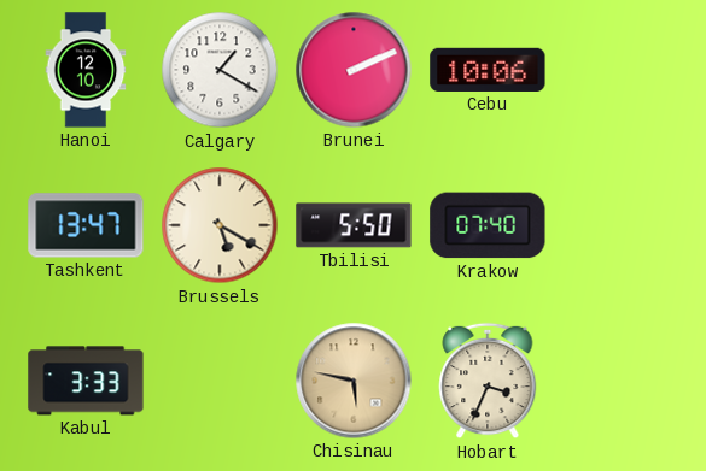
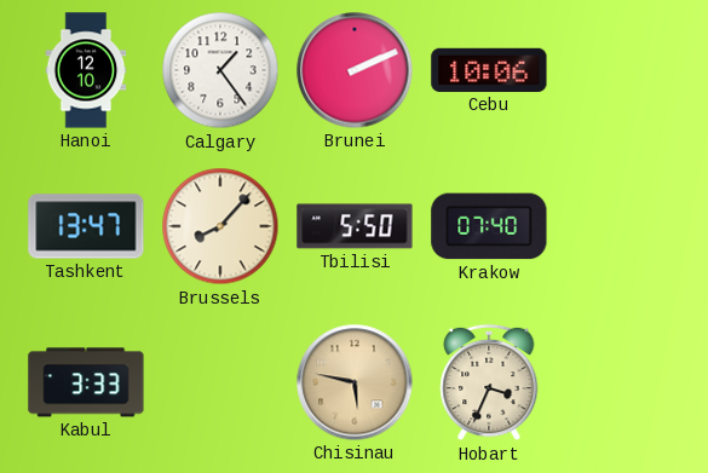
Calgary: 1:20 -> 1:24 (220, 70)
Brussels: 5:20 -> 8:07 (220, 226)
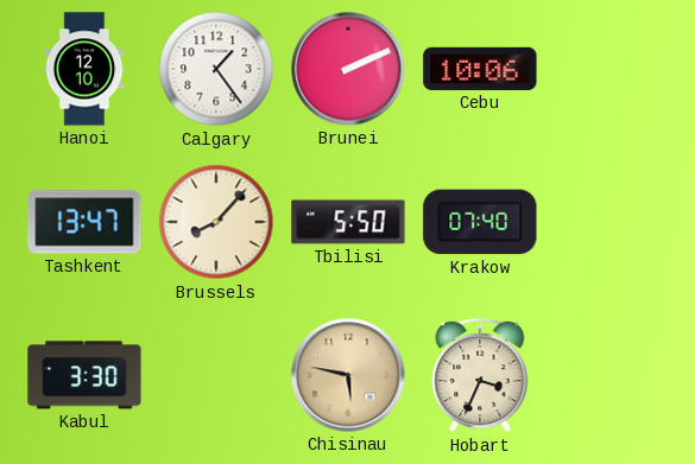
Kabul: 3:33 -> 3:30 (84, 375)
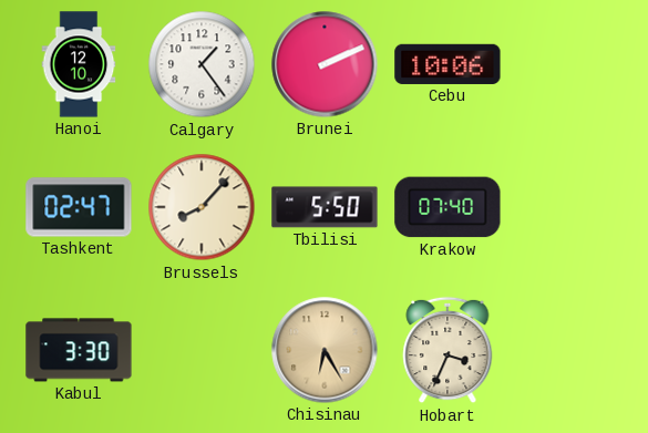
Tashkent: 13:47 -> 02:47 (79, 207)
Chisinau: 5:47 -> 6:25 (325, 350)
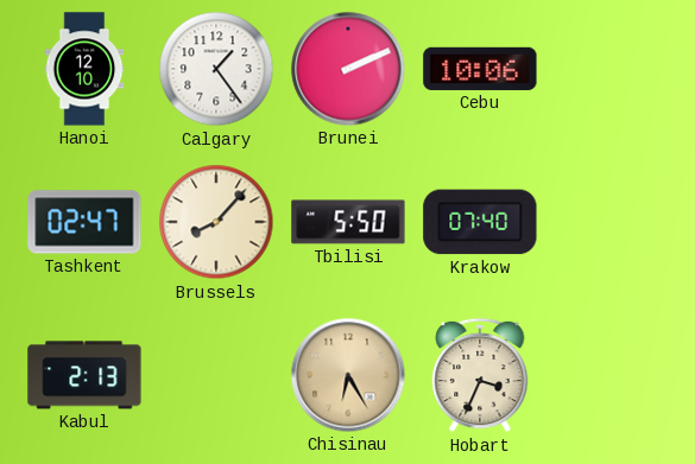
Kabul: 3:30 -> 2:13 (84, 375)
